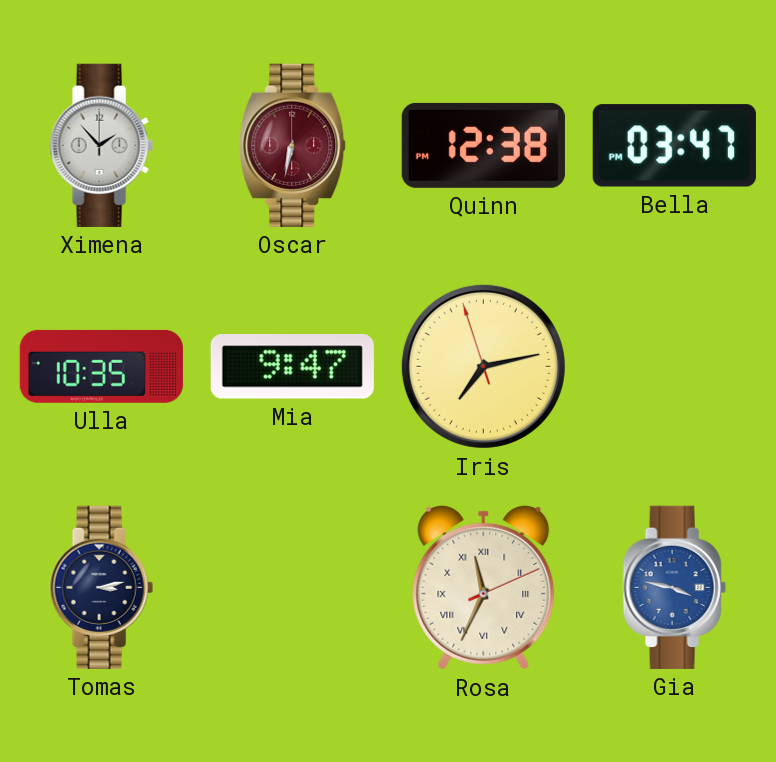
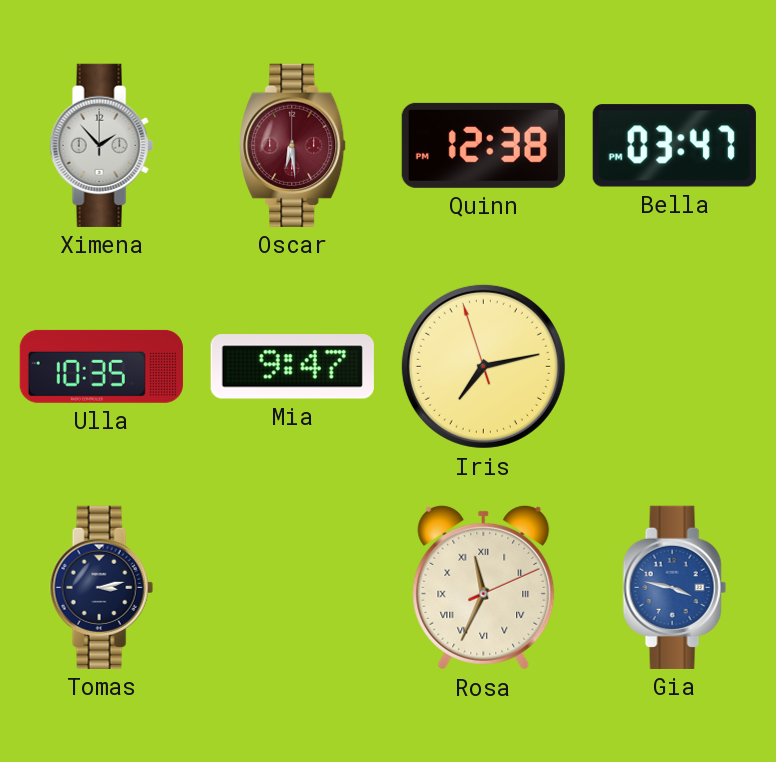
Oscar: 6:32 -> 6:29 (293, 145)
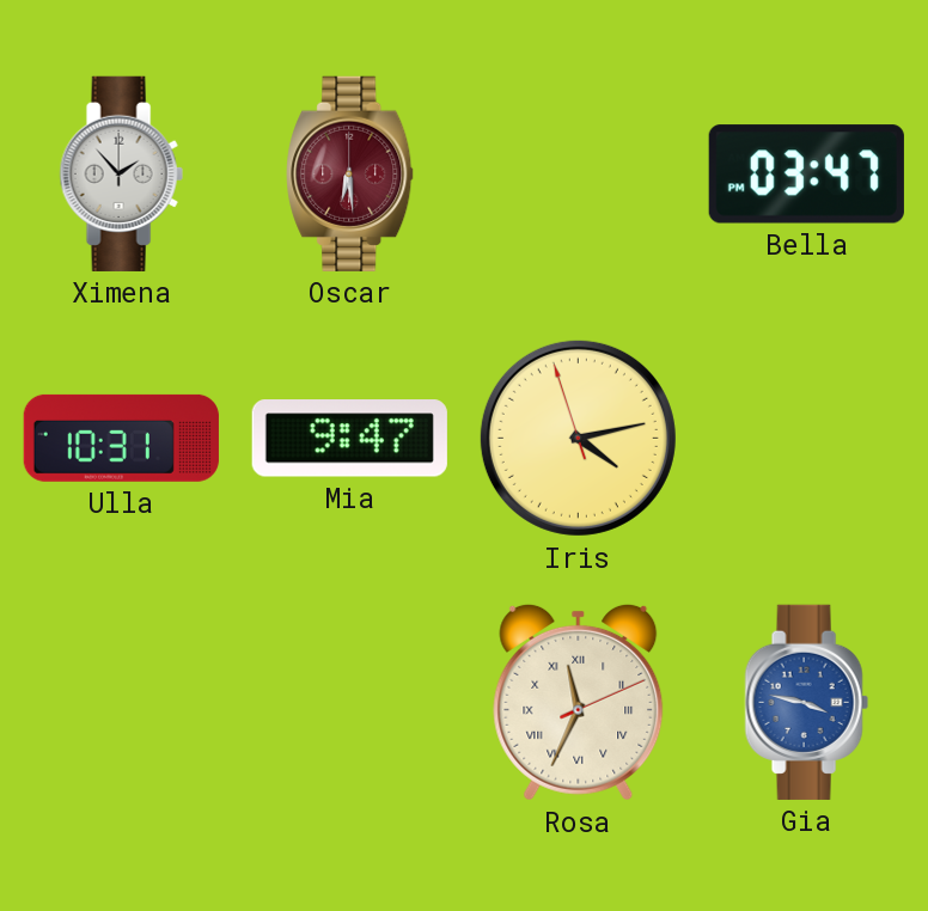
Quinn: 12:38 -> none (483, 145)
Ulla: 10:35 -> 10:31 (121, 438)
Iris: 7:12 -> 4:12 (578, 438)
Tomas: 3:13 -> none (101, 587)
